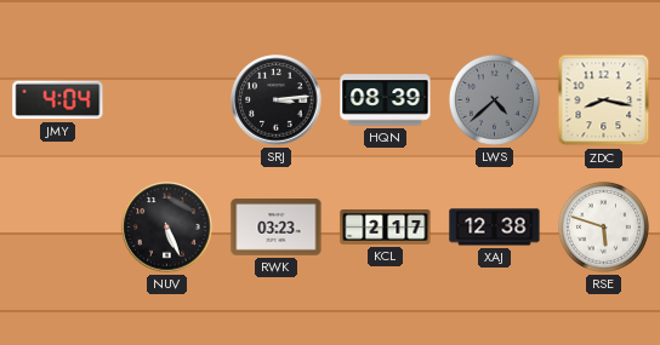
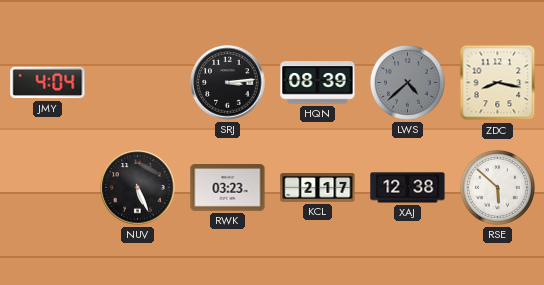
RSE: 5:48 -> 5:52 (497, 187)
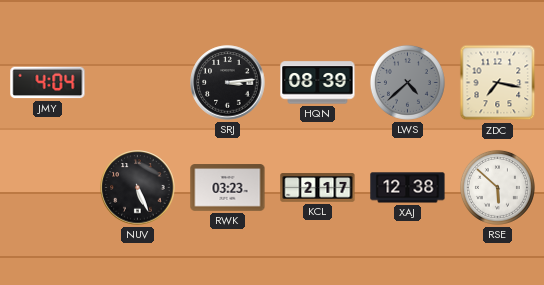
ZDC: 8:17 -> 7:17 (498, 83)
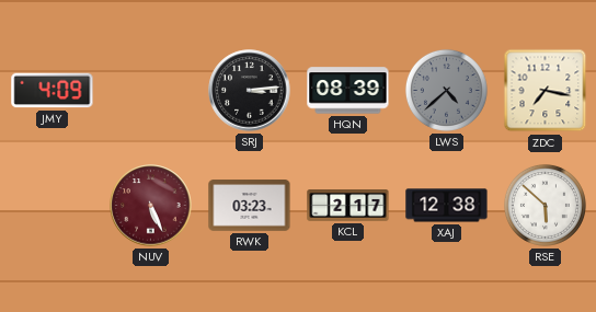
JMY: 4:04 -> 4:09 (53, 91)
NUV dial: black -> burgundy (151, 206)
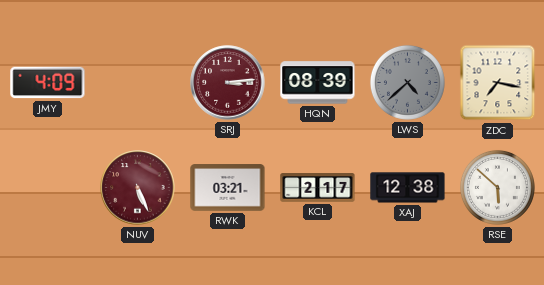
SRJ dial: black -> burgundy (228, 83)
RWK: 03:23 -> 03:21 (228, 188)
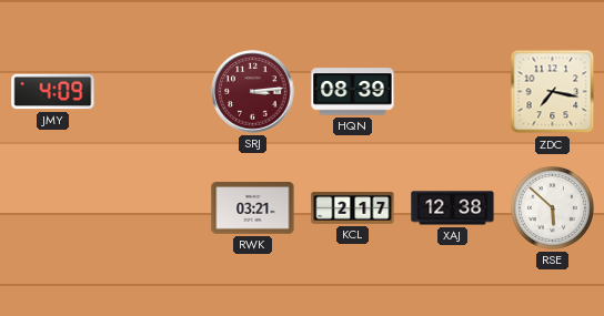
LWS: 4:38 -> none (407, 82)
NUV: 5:26 -> none (138, 188)
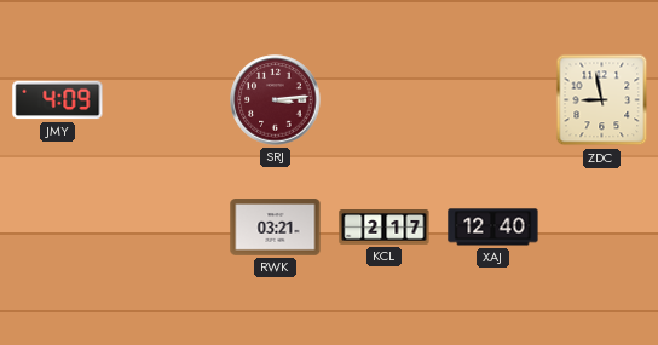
HQN: 08:39 -> none (353, 92)
ZDC: 7:17 -> 8:58 (602, 100)
XAJ: 12:38 -> 12:40 (493, 228)
RSE: 5:52 -> none (552, 207)
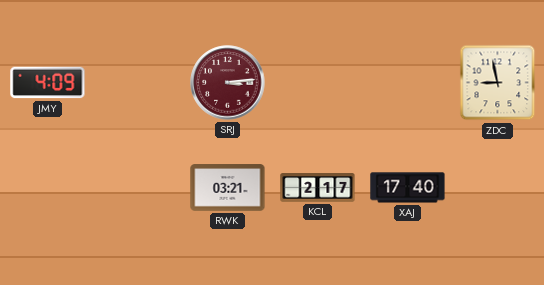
XAJ: 12:40 -> 17:40 (408, 188)
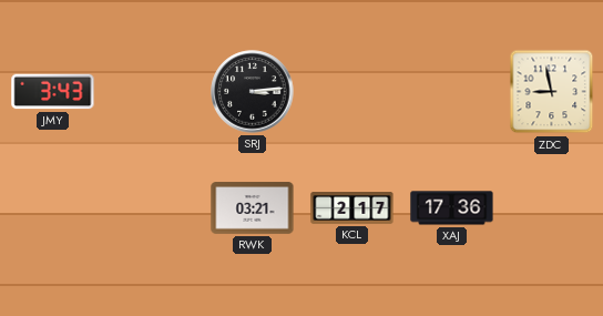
JMY: 4:09 -> 3:43 (53, 92)
SRJ dial: burgundy -> black (253, 92)
XAJ: 17:40 -> 17:36 (452, 208)
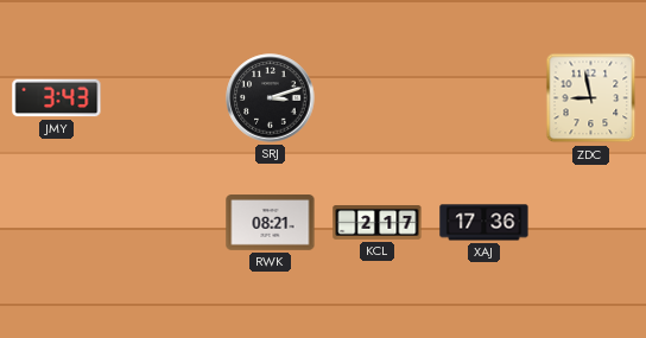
SRJ: 3:14 -> 3:12 (271, 98)
RWK: 03:21 -> 08:21 (271, 223)
